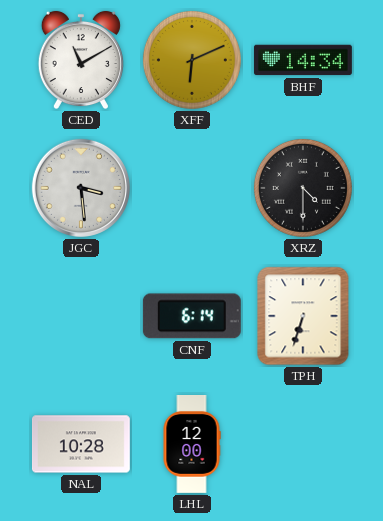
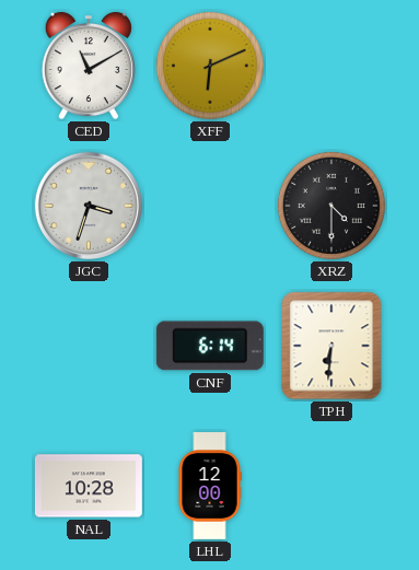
BHF: 14:34 -> none (303, 60)
JGC: 3:29 -> 3:33 (89, 206)
TPH: 6:33 -> 6:31 (331, 346)
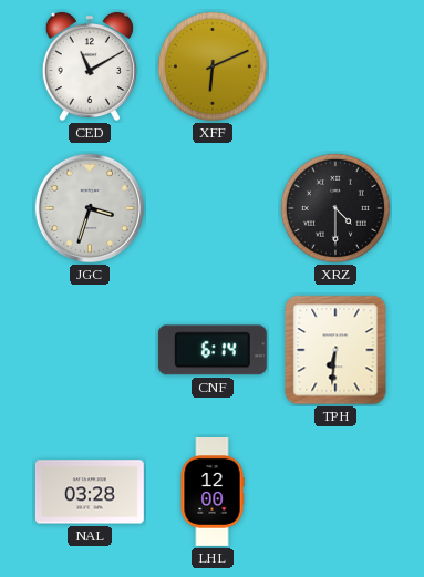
NAL: 10:28 -> 03:28 (90, 492)
